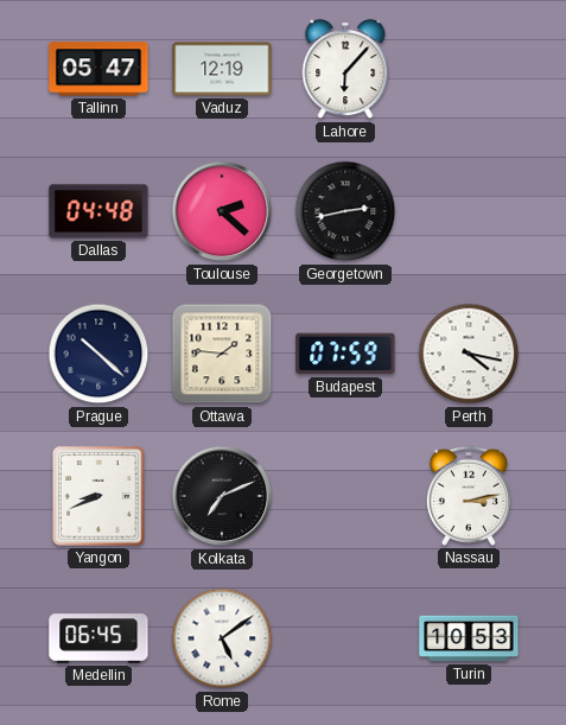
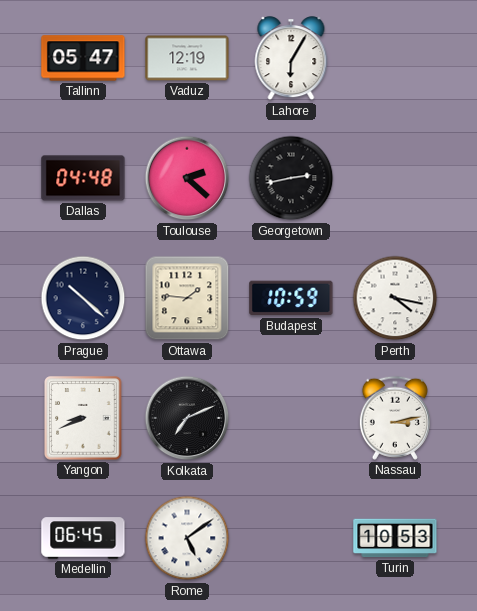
Lahore: 6:07 -> 6:05 (291, 59)
Budapest: 07:59 -> 10:59 (291, 298)
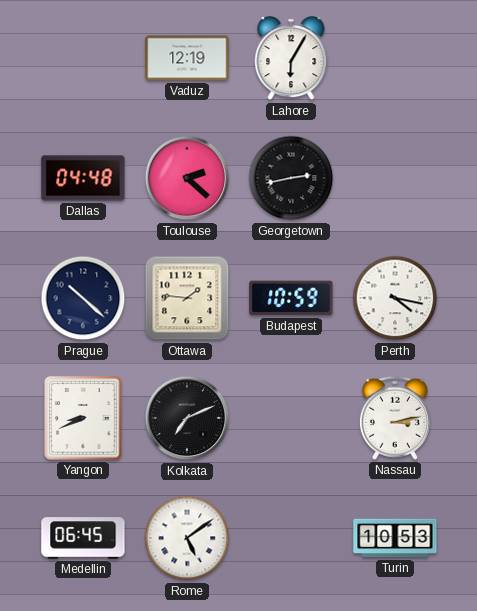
Tallinn: 05:47 -> none (83, 58)
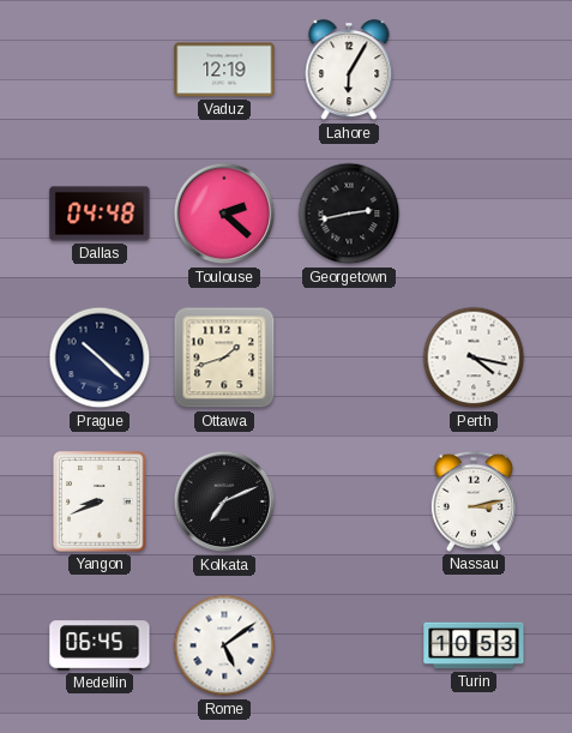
Ottawa: 1:46 -> 1:42 (224, 358)
Budapest: 10:59 -> none (291, 298)
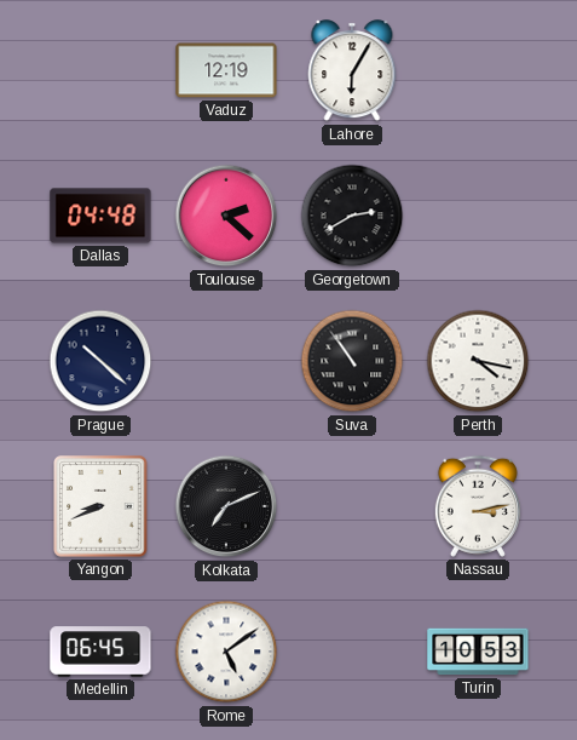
Georgetown: 2:43 -> 2:40 (352, 216)
Ottawa: 1:42 -> none (224, 358)
Suva: none -> 10:54 (352, 361)
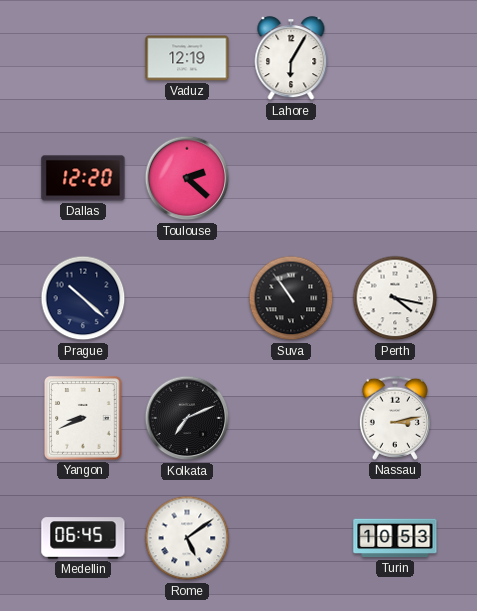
Dallas: 04:48 -> 12:20 (83, 178)
Georgetown: 2:40 -> none (352, 216)
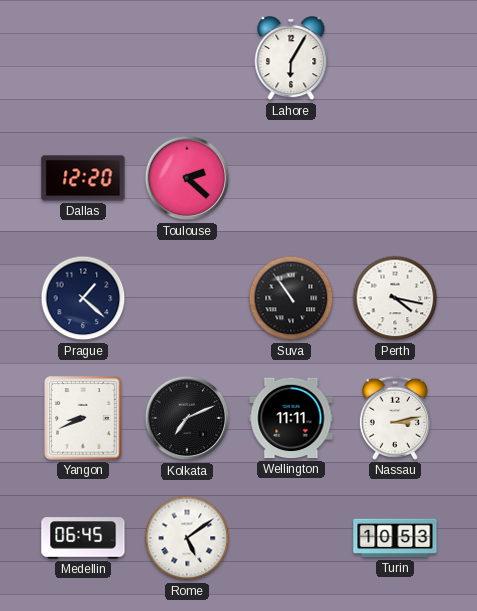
Vaduz: 12:19 -> none (187, 58)
Prague: 10:22 -> 1:22 (83, 298)
Wellington: none -> 11:11 (291, 418)
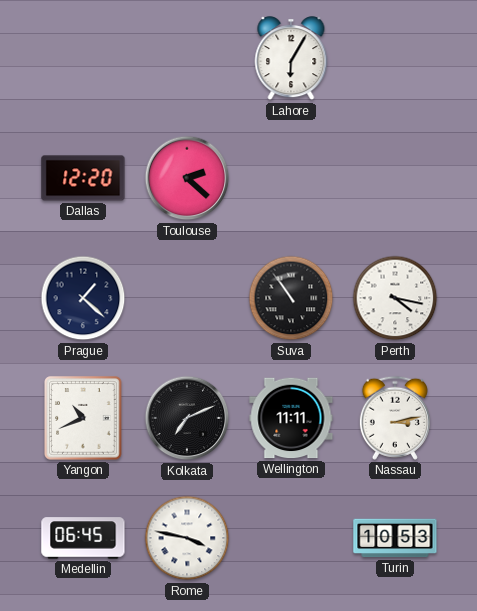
Yangon: 8:41 -> 10:41 (83, 418)
Rome: 5:09 -> 3:47 (187, 538)
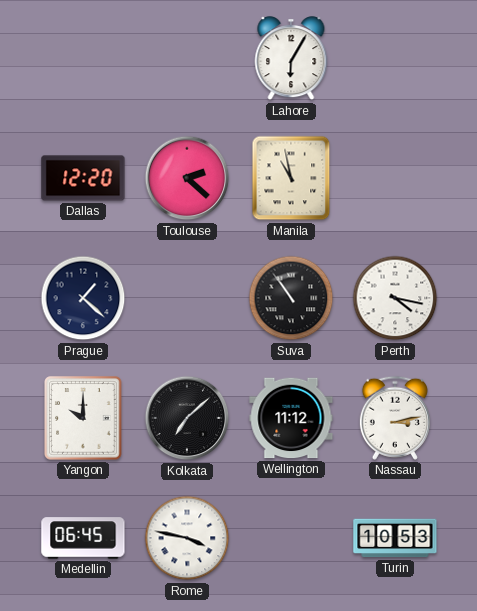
Manila: none -> 10:58 (291, 178)
Yangon: 10:41 -> 10:00 (83, 418)
Kolkata: 7:11 -> 7:08 (187, 418)
Wellington: 11:11 -> 11:12 (291, 418)
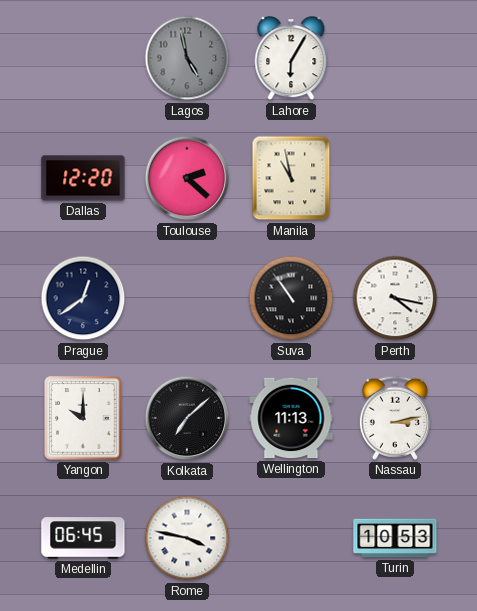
Lagos: none -> 4:58 (187, 58)
Prague: 1:22 -> 12:39 (83, 298)
Wellington: 11:12 -> 11:13 (291, 418)
